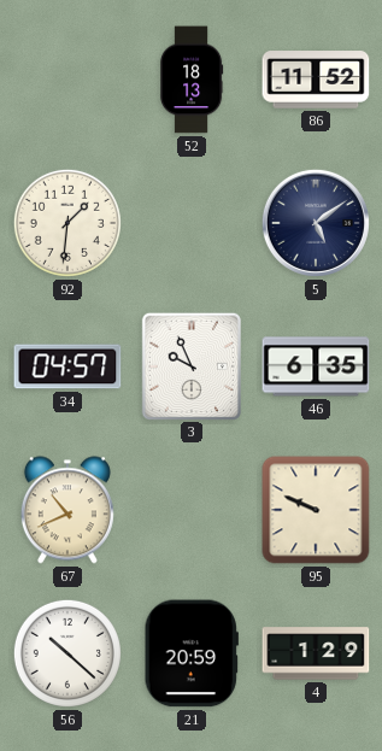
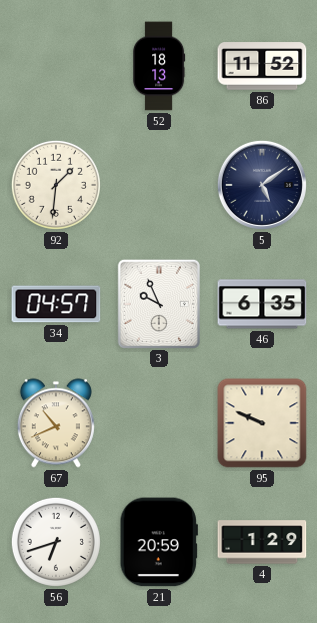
56: 10:22 -> 6:42 (56, 542)
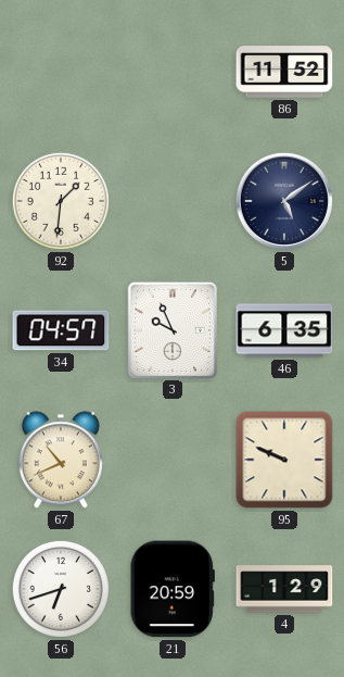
52: 18:13 -> none (160, 66)
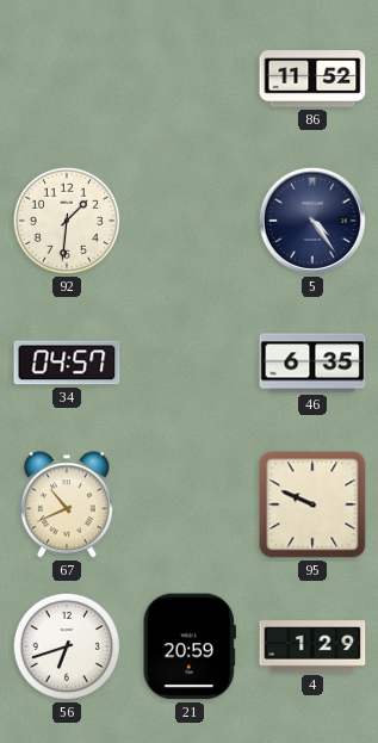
5: 5:09 -> 4:24 (312, 221)
3: 9:56 -> none (171, 329)
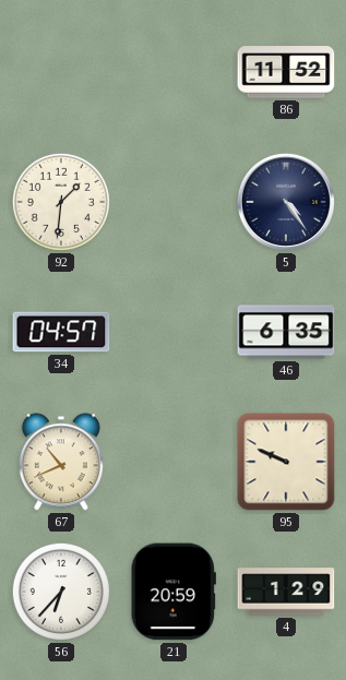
56: 6:42 -> 6:37 (61, 592)
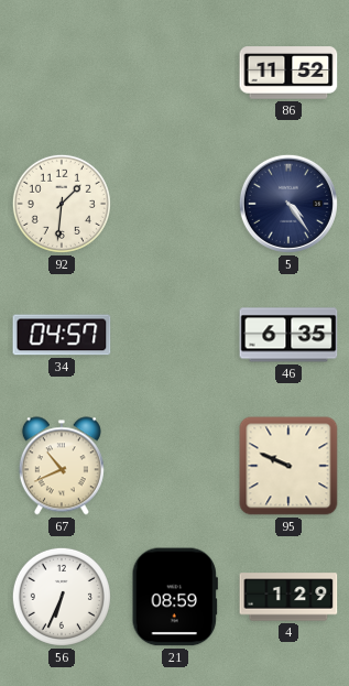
56: 6:37 -> 6:34 (62, 597)
21: 20:59 -> 08:59 (175, 597)
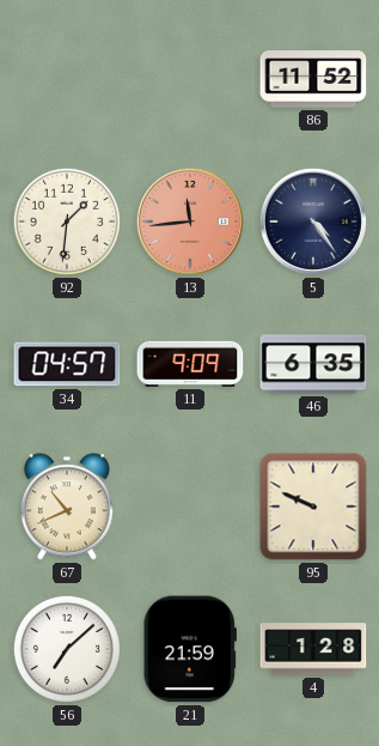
13: none -> 11:44 (190, 222)
11: none -> 9:09 (190, 364)
56: 6:34 -> 7:08 (67, 649)
21: 08:59 -> 21:59 (190, 649)
4: 1:29 -> 1:28 (313, 649)
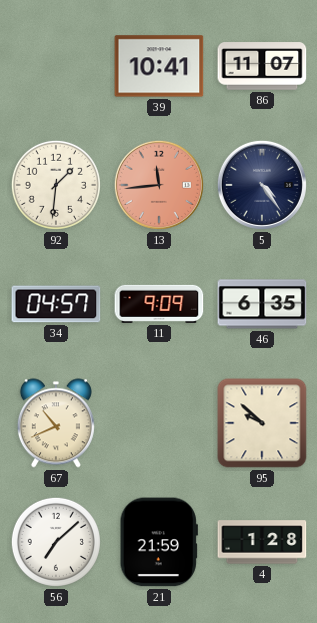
39: none -> 10:41 (159, 66)
86: 11:52 -> 11:07 (262, 66)
95: 9:49 -> 9:52 (262, 423)
